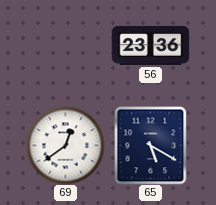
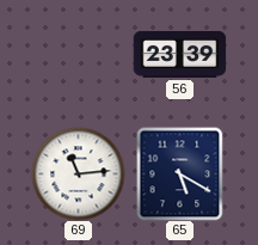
56: 23:36 -> 23:39 (179, 54)
69: 12:39 -> 11:14 (78, 173)
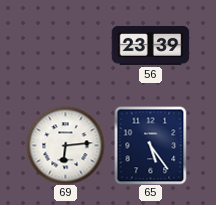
69: 11:14 -> 6:14 (65, 145)
65: 5:20 -> 5:24 (151, 145)
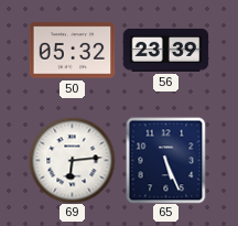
50: none -> 05:32 (72, 51)
65: 5:24 -> 5:26 (166, 160)
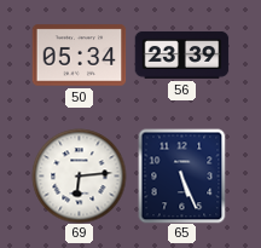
50: 05:32 -> 05:34 (79, 56)
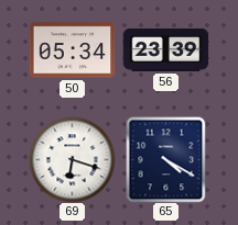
69: 6:14 -> 6:18 (72, 159)
65: 5:26 -> 4:20 (166, 159)
